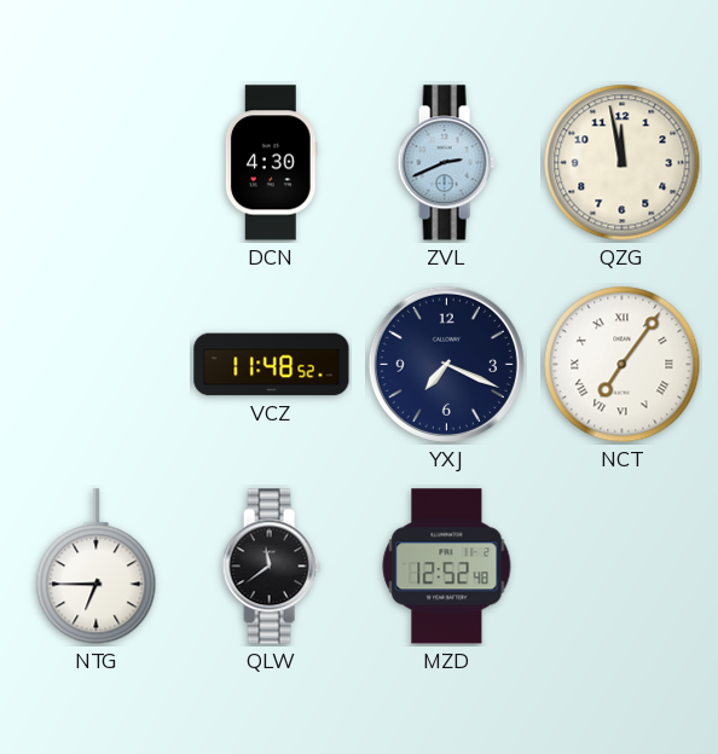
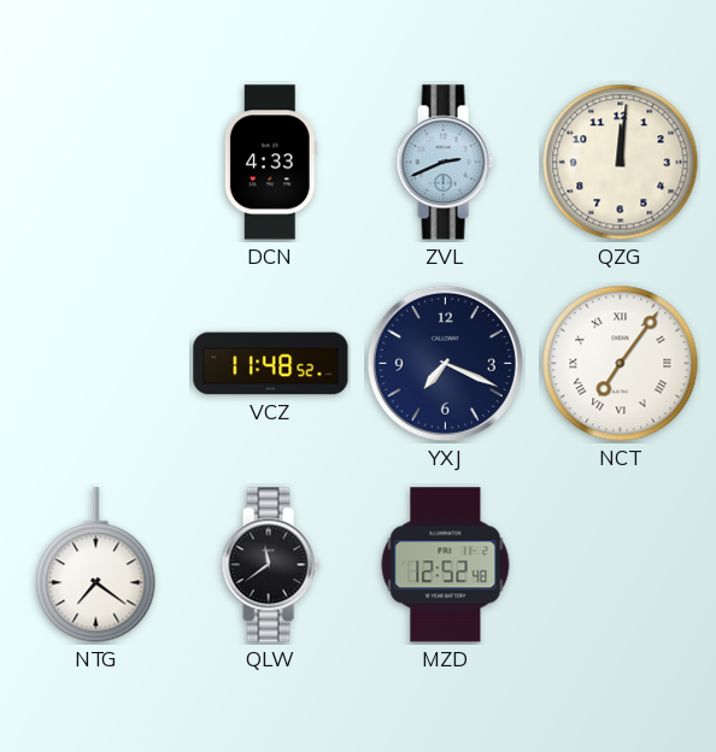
DCN: 4:30 -> 4:33 (270, 163)
QZG: 11:58 -> 12:01 (621, 163)
NTG: 6:45 -> 7:21 (96, 565)
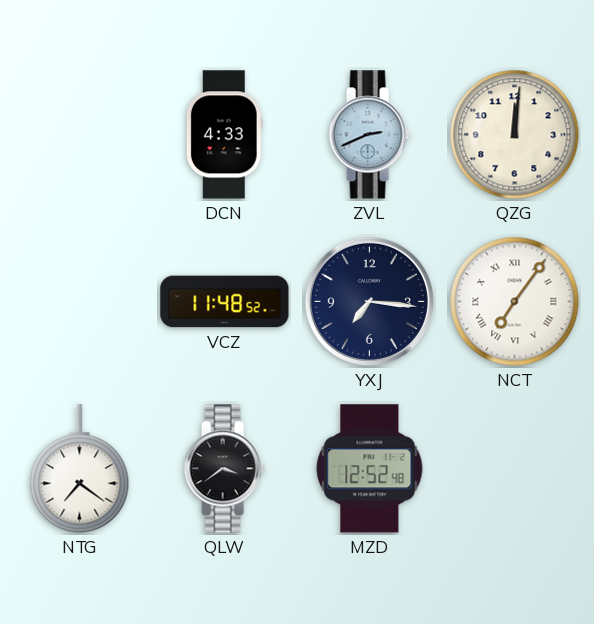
YXJ: 7:19 -> 7:16 (369, 301)
QLW: 11:39 -> 3:39 (224, 469)
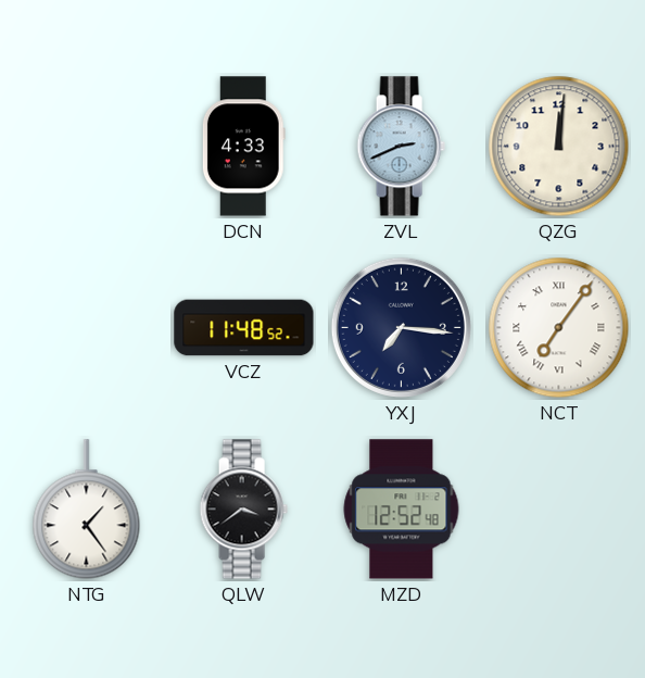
NTG: 7:21 -> 1:24 (87, 510)
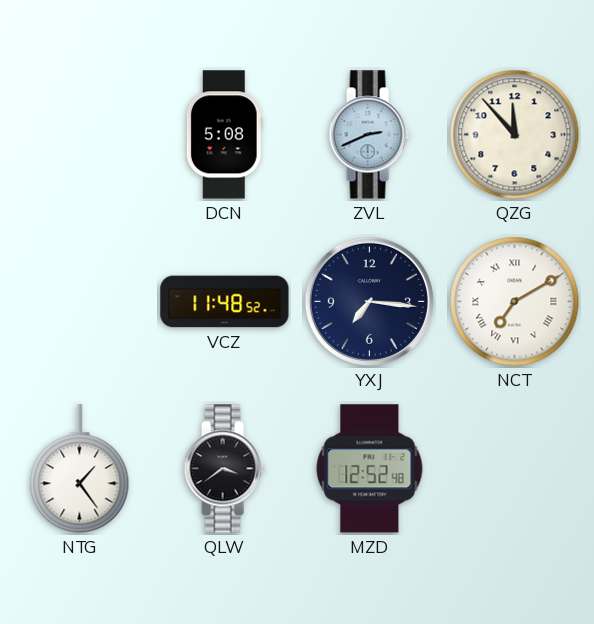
DCN: 4:33 -> 5:08 (224, 135)
QZG: 12:01 -> 11:53 (515, 135)
NCT: 7:06 -> 7:10 (515, 302)
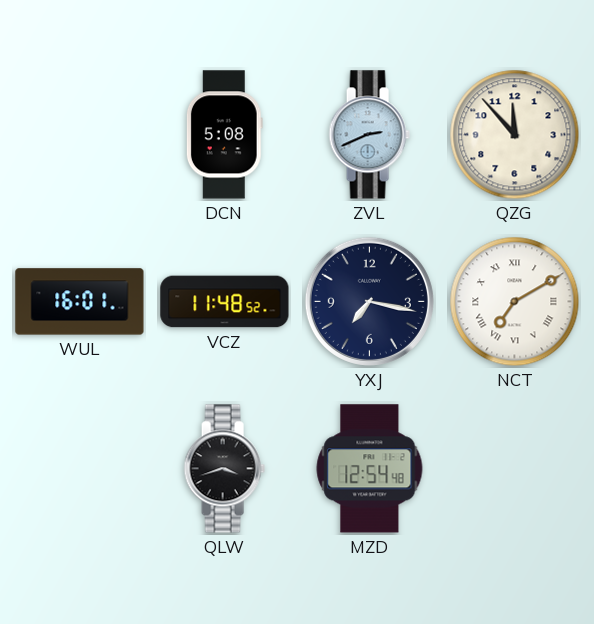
WUL: none -> 16:01 (80, 302)
YXJ: 7:16 -> 7:17 (369, 301)
NTG: 1:24 -> none (80, 469)
QLW: 3:39 -> 3:42 (224, 469)
MZD: 12:52 -> 12:54 (370, 469)
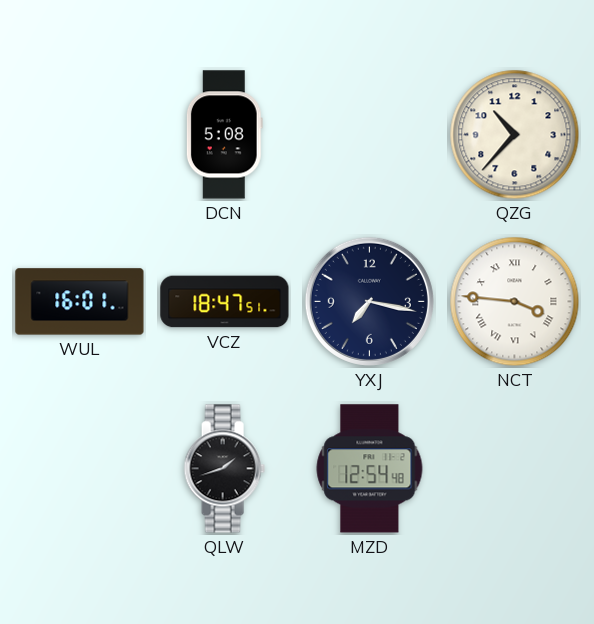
ZVL: 2:41 -> none (369, 135)
QZG: 11:53 -> 10:37 (515, 135)
VCZ: 11:48 -> 18:47 (225, 302)
NCT: 7:10 -> 3:46 (515, 302)
QLW: 3:42 -> 1:42 (224, 469)
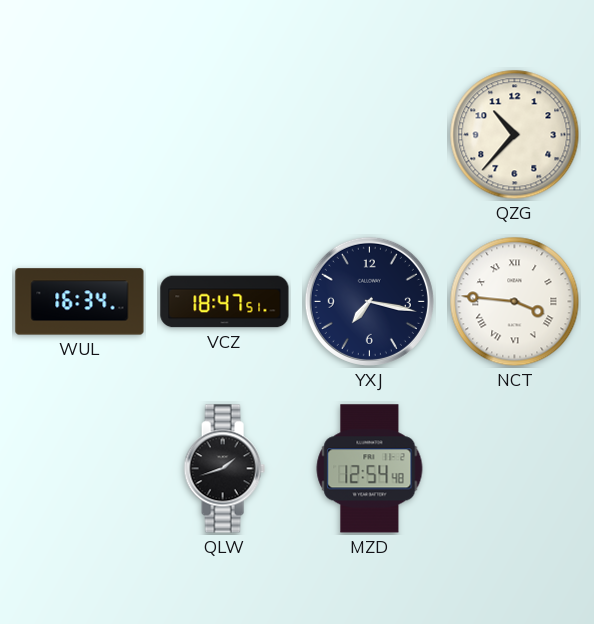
DCN: 5:08 -> none (224, 135)
WUL: 16:01 -> 16:34 (80, 302)
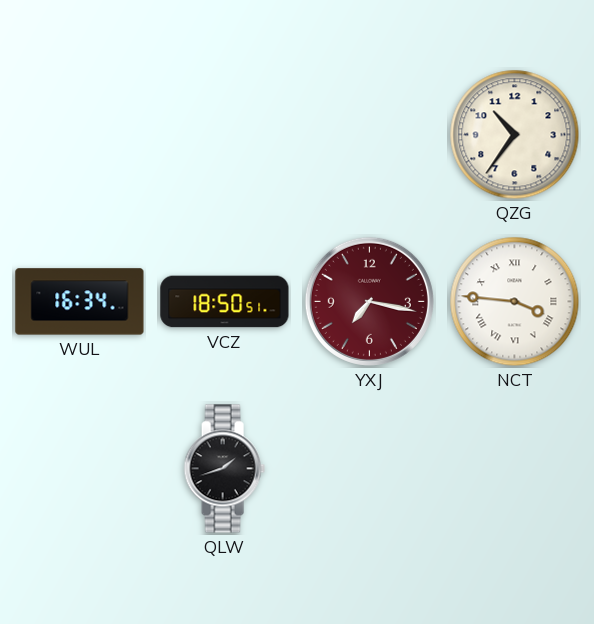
QZG: 10:37 -> 10:36 (515, 135)
VCZ: 18:47 -> 18:50 (225, 302)
YXJ dial: navy -> burgundy (369, 301)
MZD: 12:54 -> none (370, 469)
